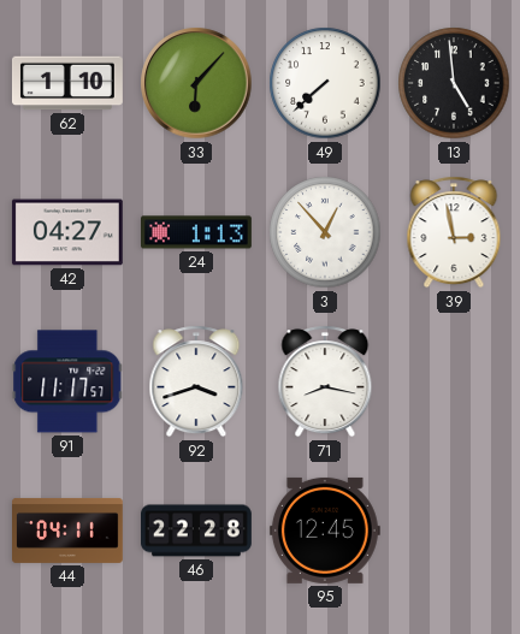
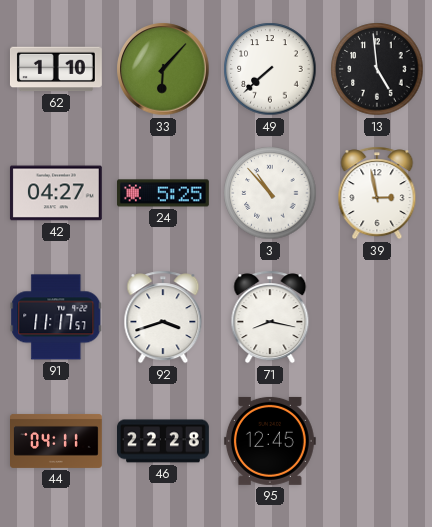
24: 1:13 -> 5:25 (164, 193)
3: 12:53 -> 10:53 (270, 193)
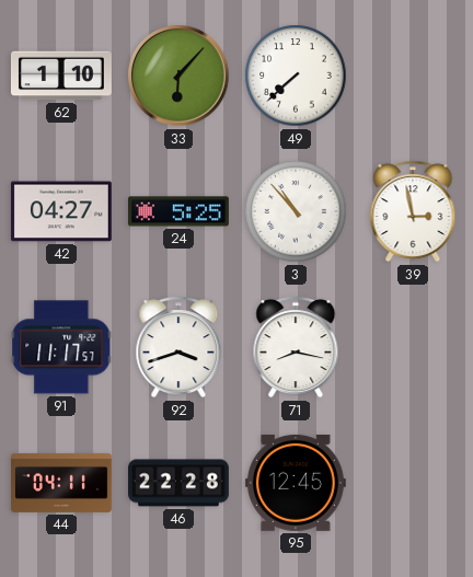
13: 4:59 -> none (377, 69)
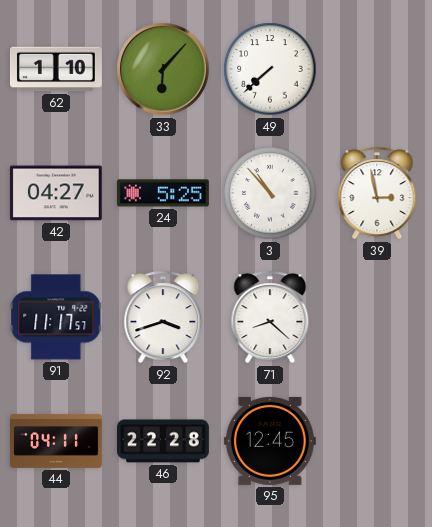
71: 8:17 -> 8:22 (270, 317)
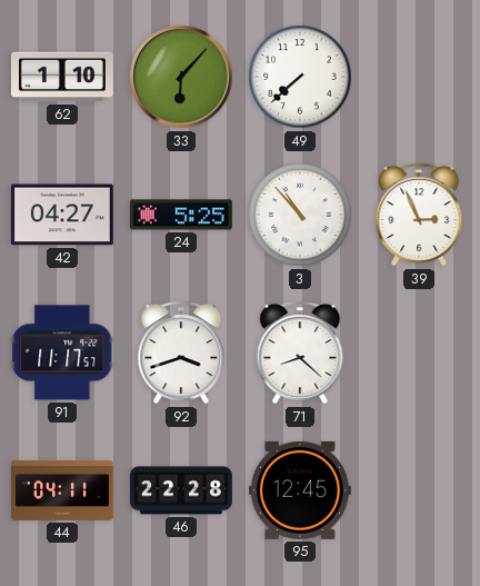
39: 2:58 -> 2:56 (419, 215)
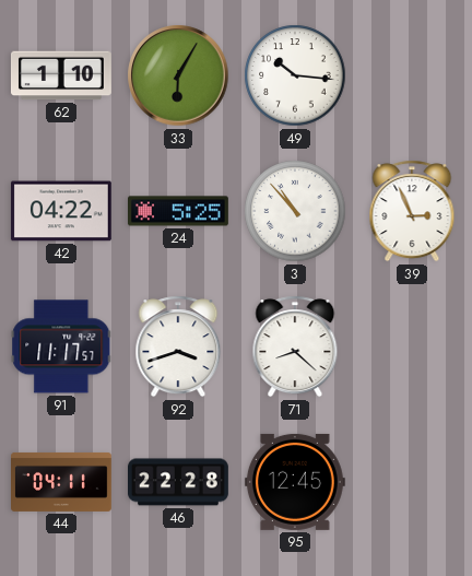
33: 6:07 -> 6:05 (178, 75)
49: 7:38 -> 10:16 (295, 75)
42: 04:27 -> 04:22 (61, 211)
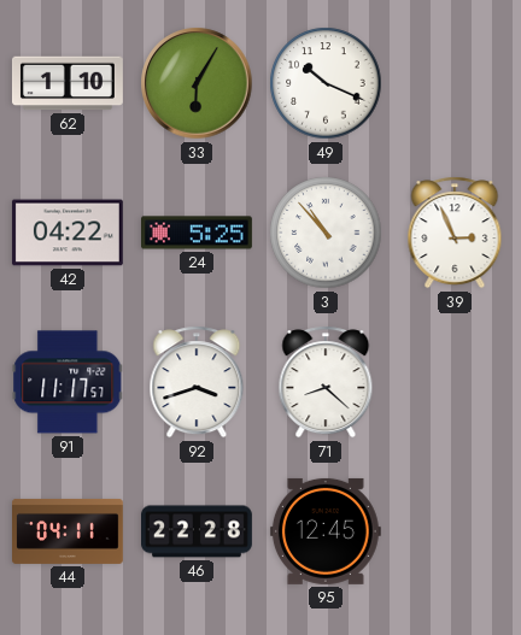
49: 10:16 -> 10:19 (326, 83)
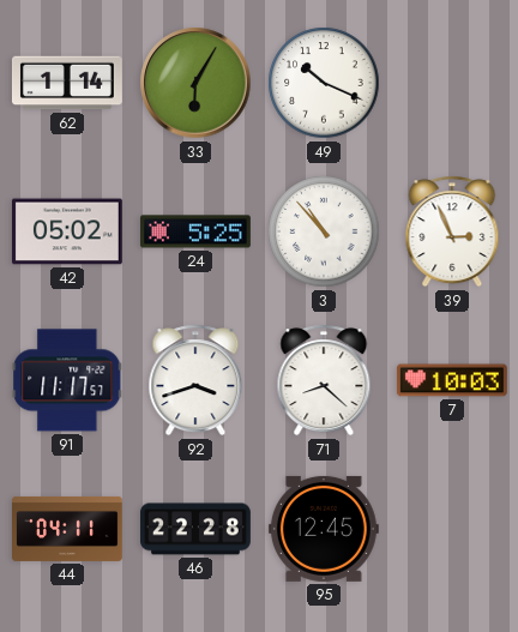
62: 1:10 -> 1:14 (67, 83)
42: 04:22 -> 05:02 (67, 231)
7: none -> 10:03 (452, 380)
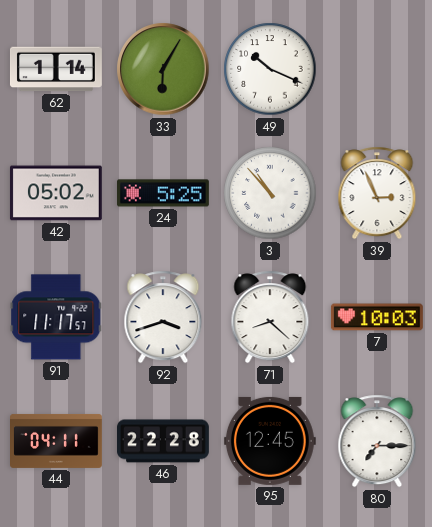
80: none -> 7:15 (377, 441)
